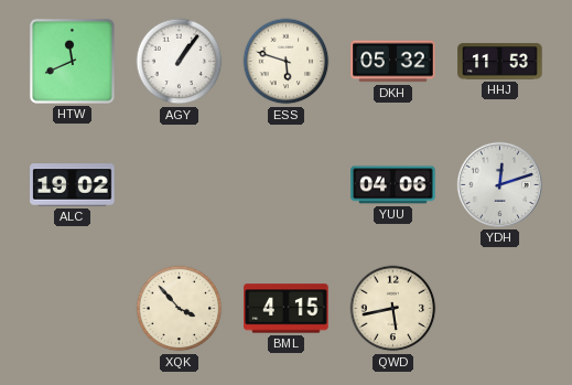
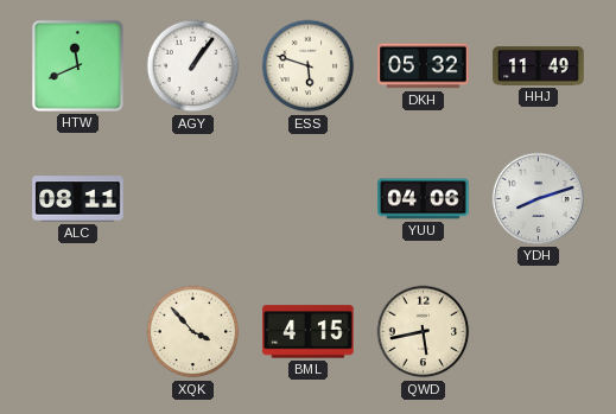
HHJ: 11:53 -> 11:49 (539, 66)
ALC: 19:02 -> 08:11 (78, 199)
YDH: 12:12 -> 8:12 (538, 198)
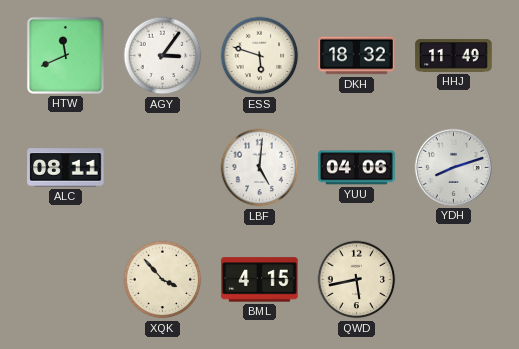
AGY: 1:06 -> 3:06 (163, 56)
DKH: 05:32 -> 18:32 (357, 56)
LBF: none -> 5:01 (260, 168)
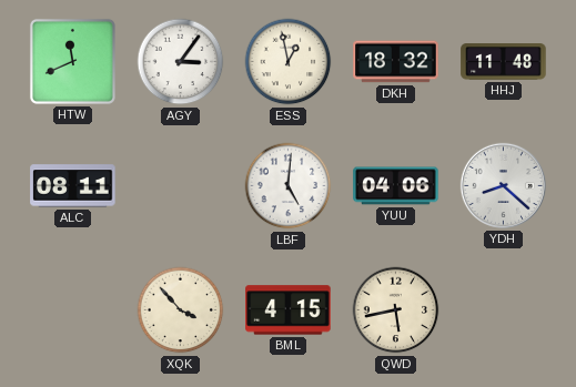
ESS: 5:48 -> 12:58 (289, 62)
HHJ: 11:49 -> 11:48 (504, 62)
YDH: 8:12 -> 8:22 (503, 185)
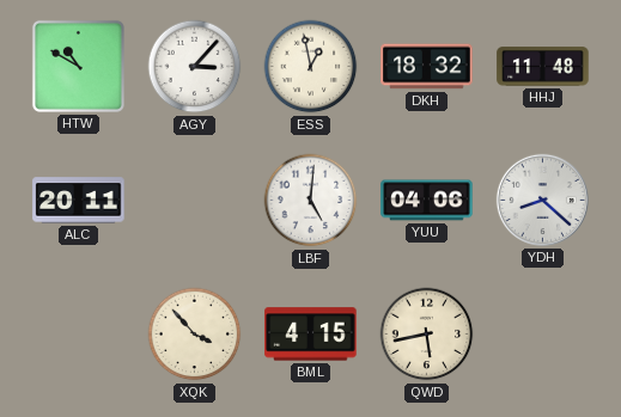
HTW: 11:41 -> 10:50 (78, 66)
AGY: 3:06 -> 3:07 (195, 67)
ALC: 08:11 -> 20:11 (79, 201)
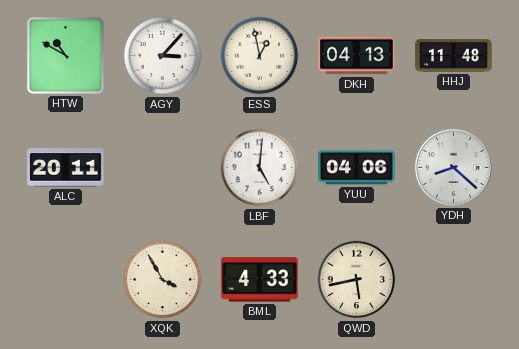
DKH: 18:32 -> 04:13 (357, 56)
XQK: 3:53 -> 3:55 (163, 280)
BML: 4:15 -> 4:33 (260, 280)
